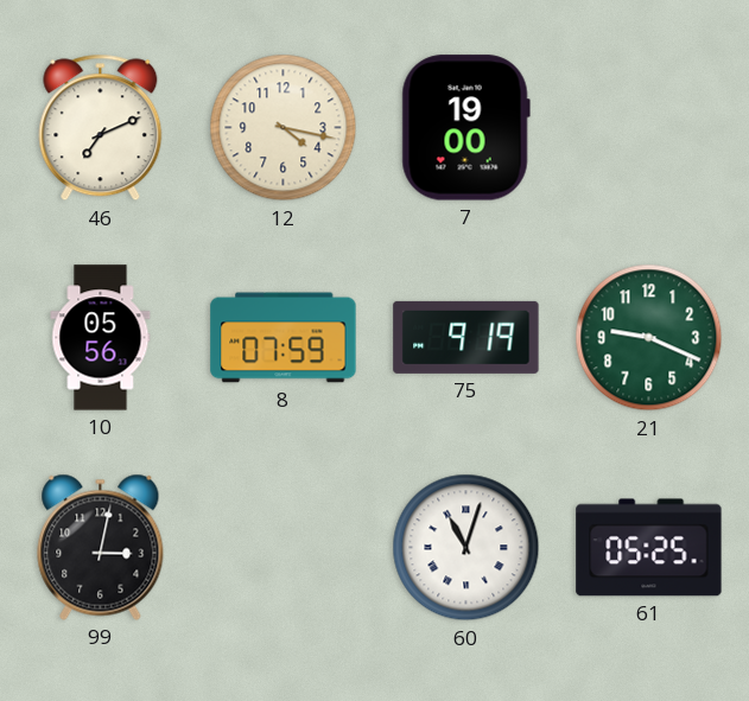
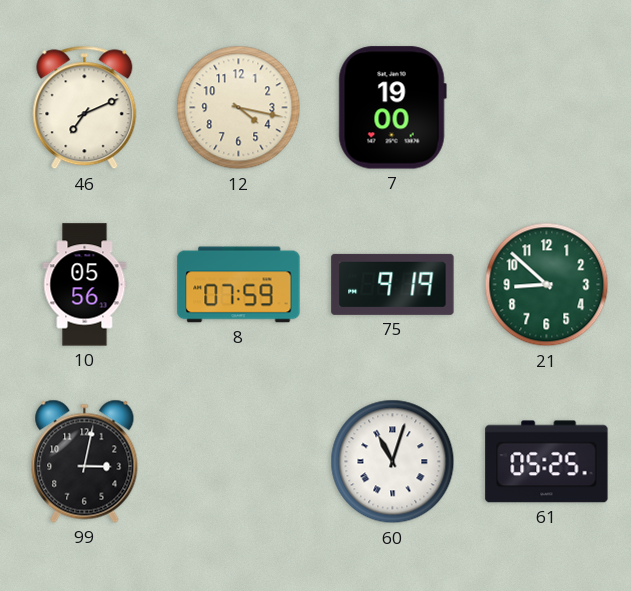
21: 9:19 -> 8:52 (547, 285)
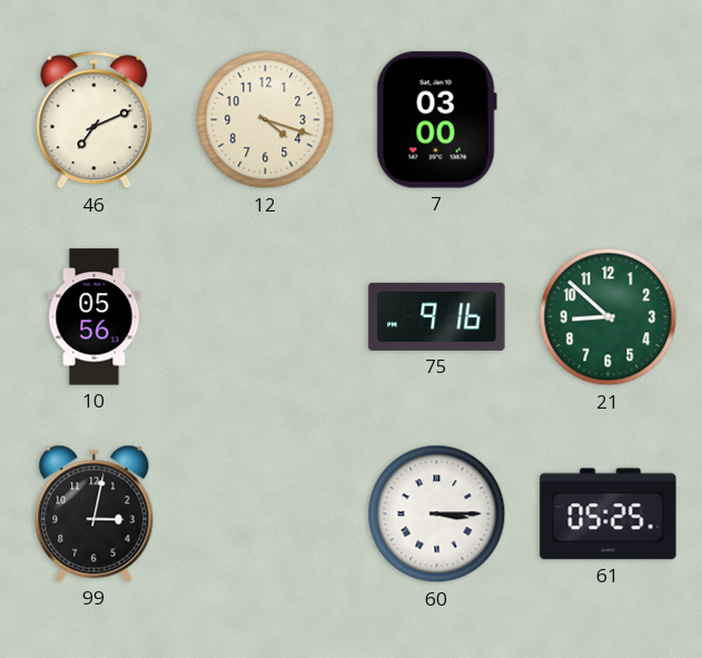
12: 4:17 -> 4:18 (266, 120)
7: 19:00 -> 03:00 (436, 120)
8: 07:59 -> none (239, 285)
75: 9:19 -> 9:16 (437, 316)
60: 11:03 -> 3:15 (437, 514)
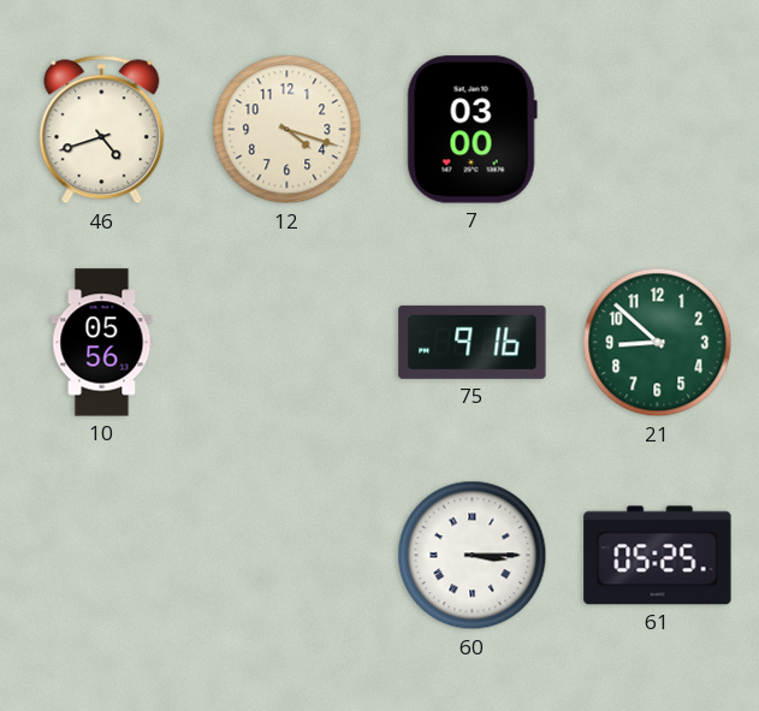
46: 7:11 -> 4:42 (102, 130)
99: 3:02 -> none (95, 513)
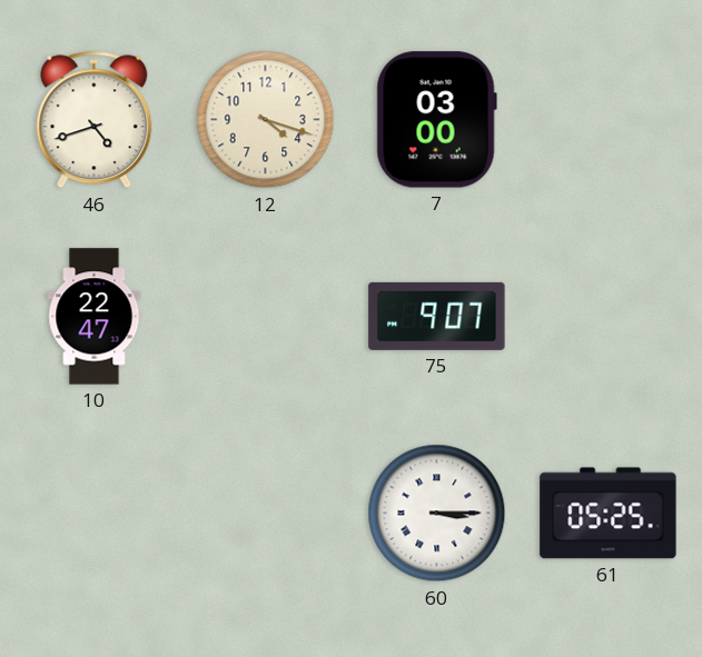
10: 05:56 -> 22:47 (95, 317)
75: 9:16 -> 9:07 (437, 316)
21: 8:52 -> none (658, 343)
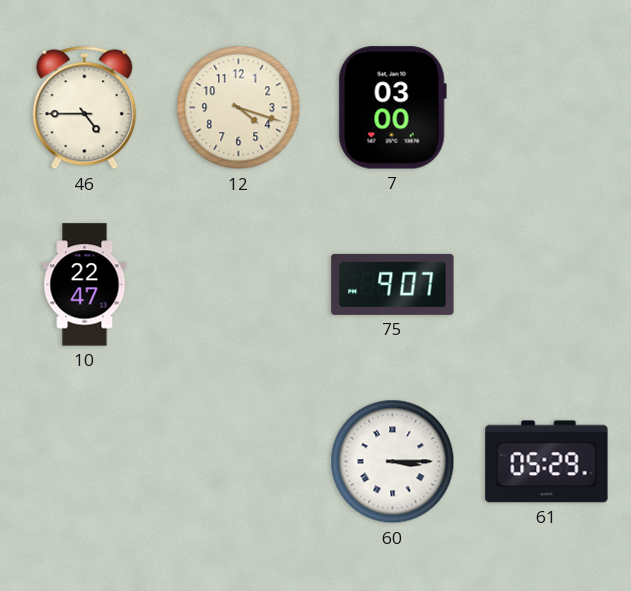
46: 4:42 -> 4:45 (85, 108)
61: 05:25 -> 05:29 (547, 462)
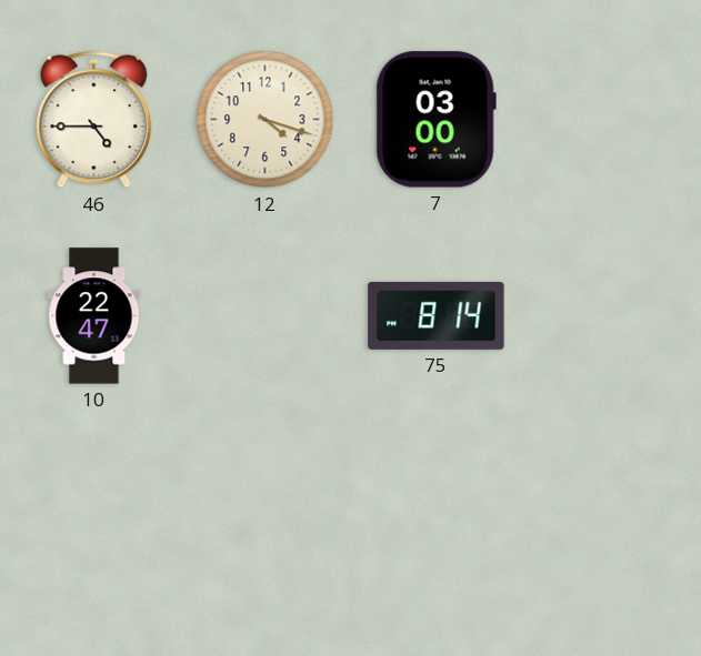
75: 9:07 -> 8:14 (437, 315)
60: 3:15 -> none (393, 462)
61: 05:29 -> none (547, 462)
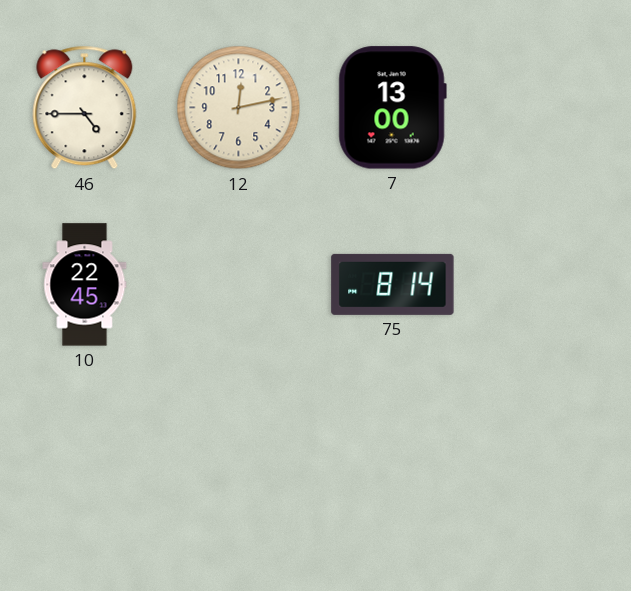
12: 4:18 -> 12:13 (239, 108)
7: 03:00 -> 13:00 (392, 108)
10: 22:47 -> 22:45 (85, 285)
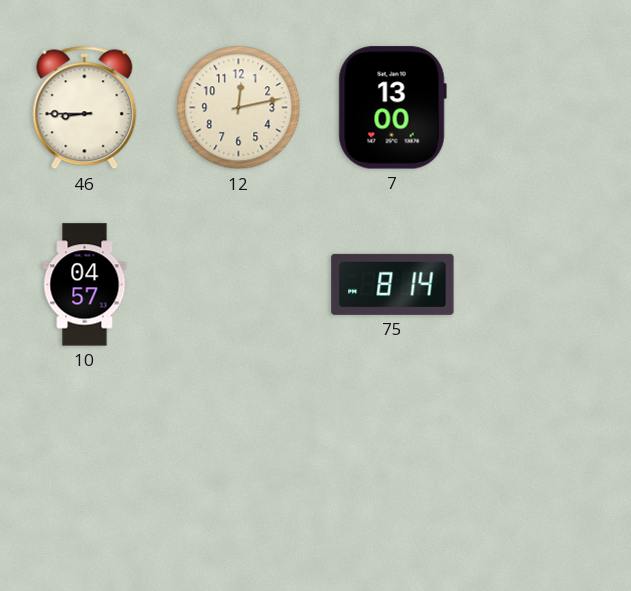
46: 4:45 -> 8:45 (85, 108)
10: 22:45 -> 04:57 (85, 285)
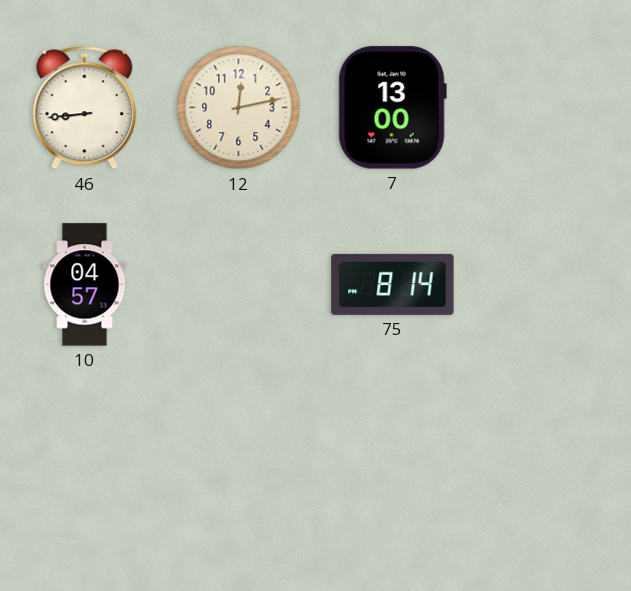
46: 8:45 -> 8:44 (85, 108)
